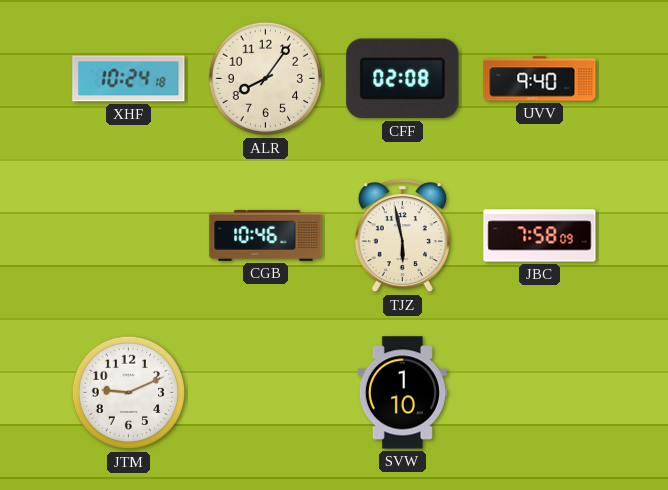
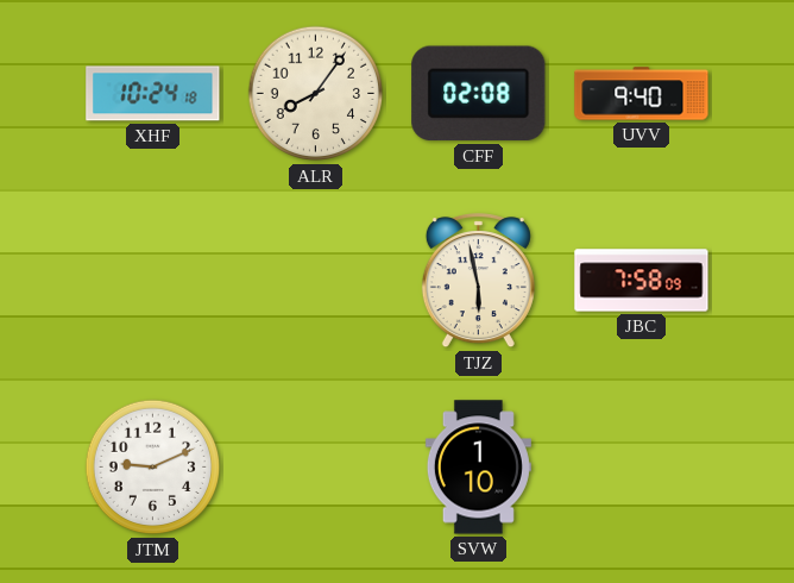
CGB: 10:46 -> none (266, 235)
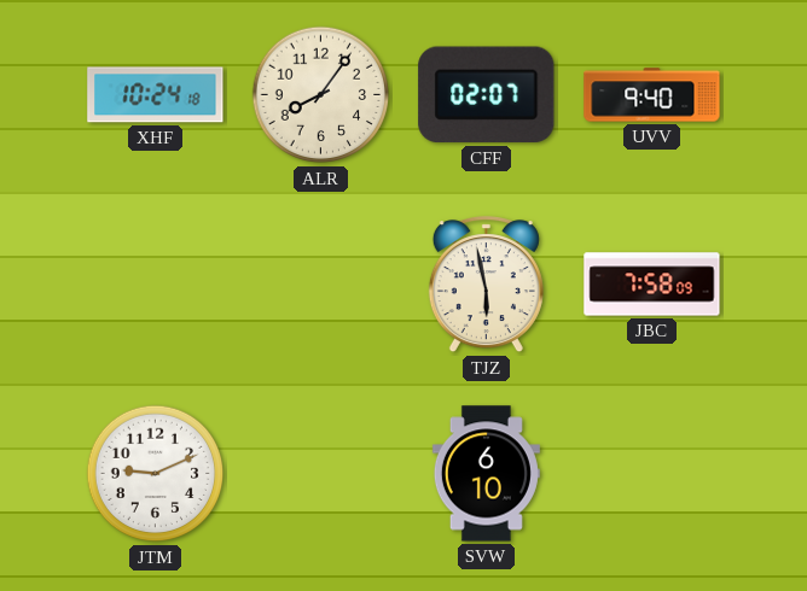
CFF: 02:08 -> 02:07 (487, 95)
SVW: 1:10 -> 6:10 (486, 474)
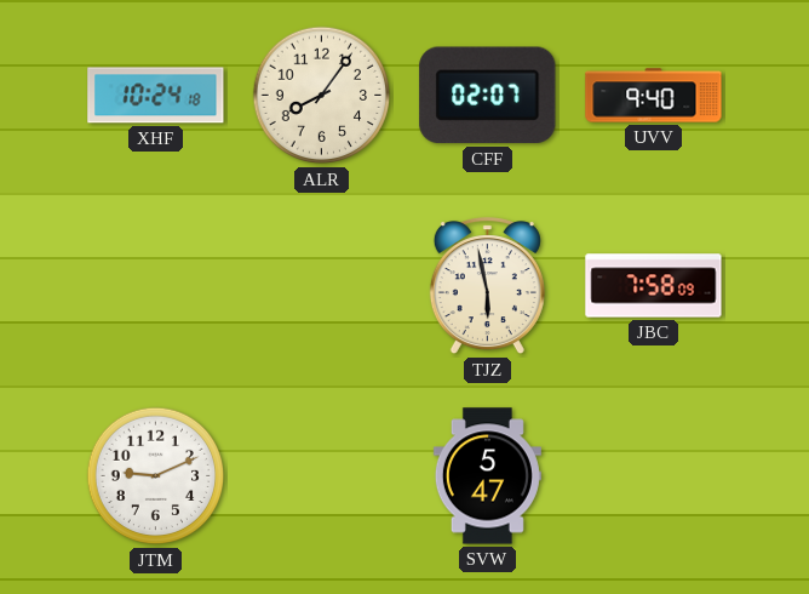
SVW: 6:10 -> 5:47 (487, 476)
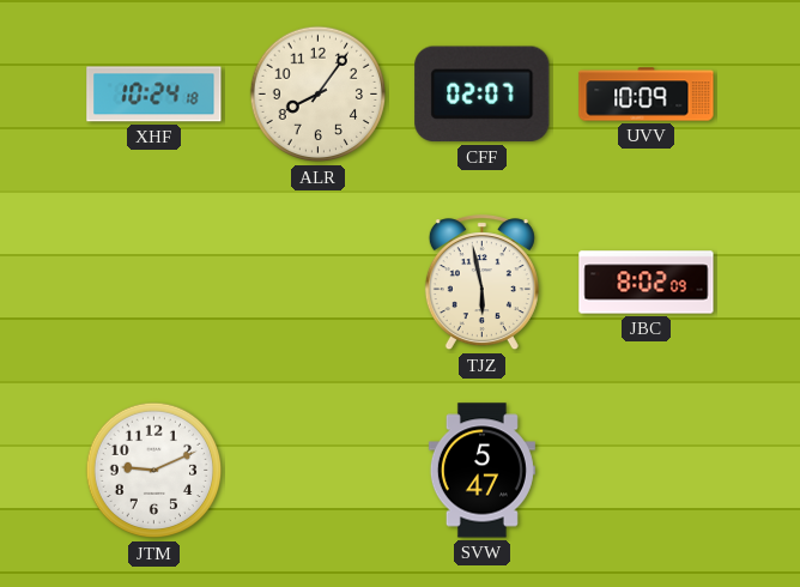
UVV: 9:40 -> 10:09 (647, 95)
JBC: 7:58 -> 8:02 (647, 283)
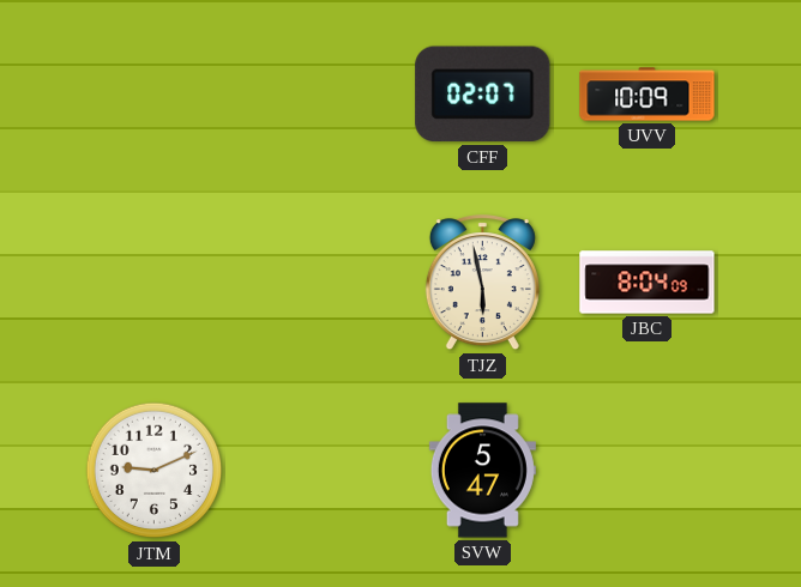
XHF: 10:24 -> none (154, 95)
ALR: 8:06 -> none (319, 95)
JBC: 8:02 -> 8:04 (648, 283)
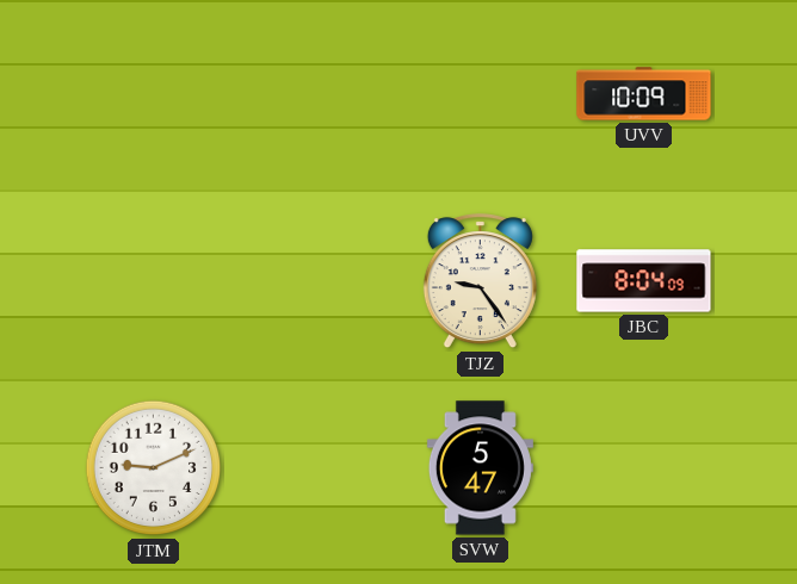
CFF: 02:07 -> none (483, 95)
TJZ: 5:58 -> 9:24 (480, 281)
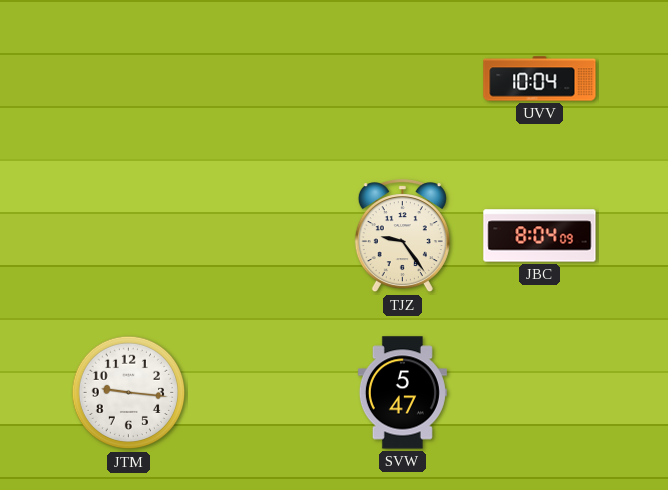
UVV: 10:09 -> 10:04 (540, 79)
JTM: 9:11 -> 9:16 (129, 393)
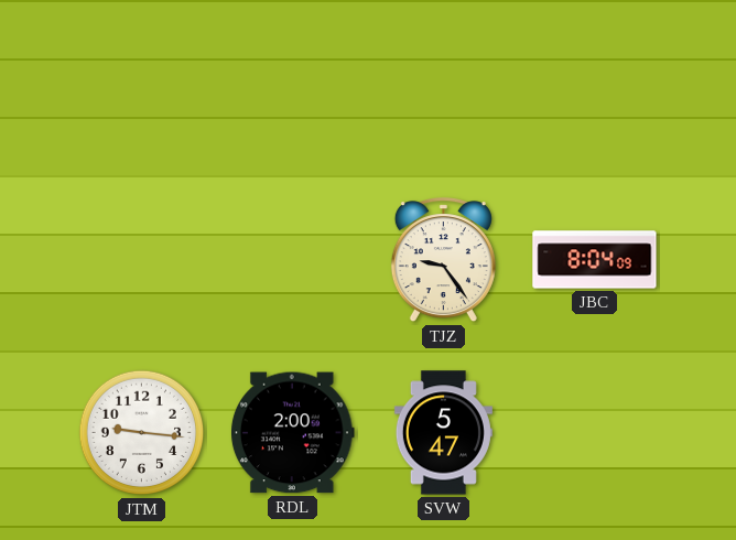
UVV: 10:04 -> none (540, 79)
RDL: none -> 2:00 (292, 433)
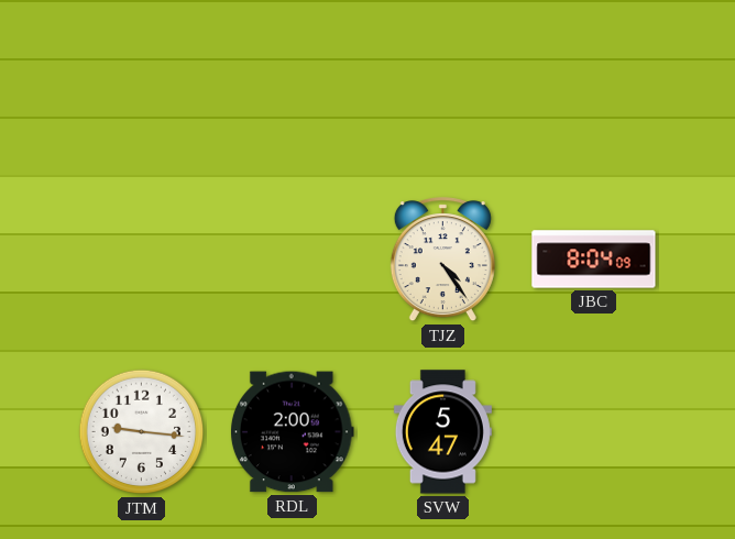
TJZ: 9:24 -> 4:24 (442, 260)
